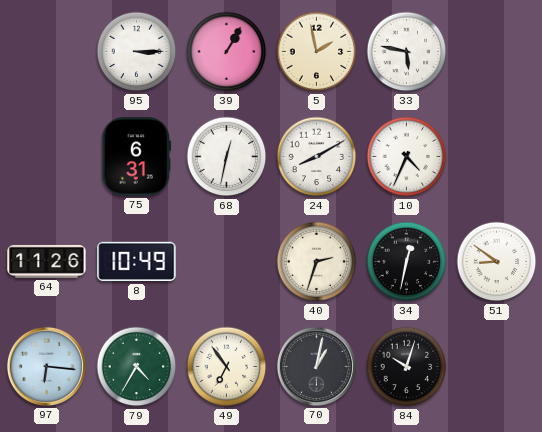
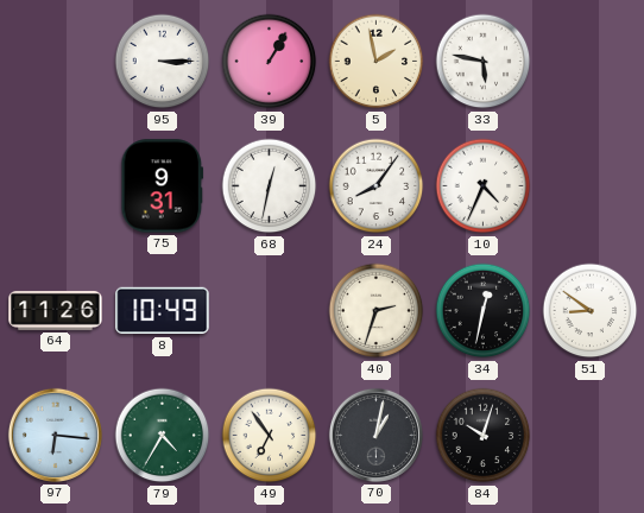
75: 6:31 -> 9:31 (163, 186)
24: 8:10 -> 8:06 (377, 186)
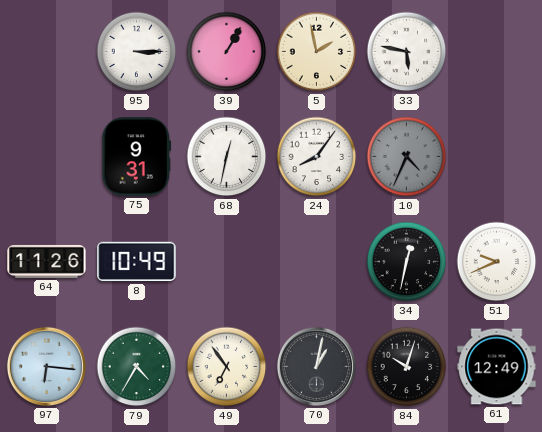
10 dial: white -> grey (407, 157)
40: 2:33 -> none (377, 311)
51: 8:51 -> 9:41 (497, 262)
61: none -> 12:49 (497, 367)
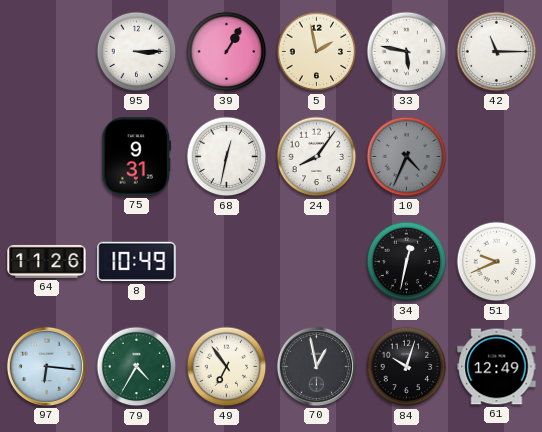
42: none -> 11:15 (497, 52)
70: 1:02 -> 12:58 (316, 366)
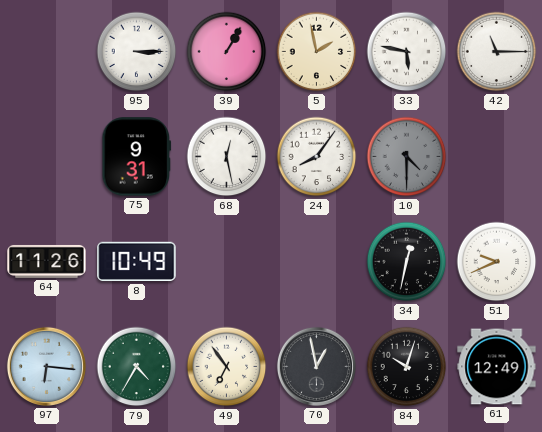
68: 12:32 -> 12:28 (227, 157)
10: 4:34 -> 4:30 (407, 157)
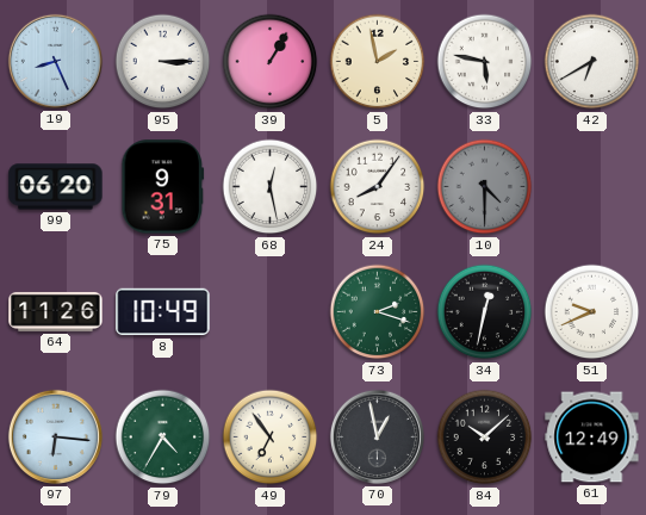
19: none -> 8:26 (55, 61)
42: 11:15 -> 6:40 (592, 62)
99: none -> 06:20 (56, 187)
73: none -> 2:18 (378, 312)
84: 10:03 -> 10:08 (485, 438)
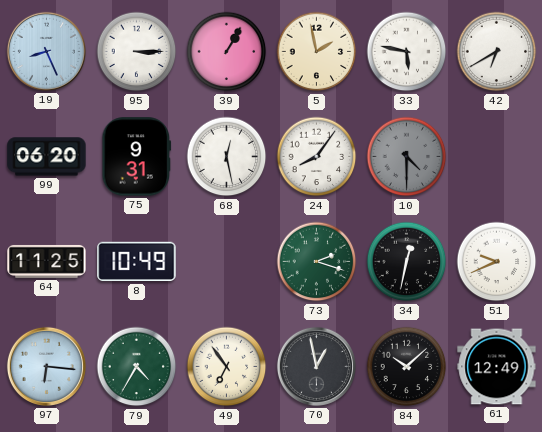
64: 11:26 -> 11:25 (47, 261)
